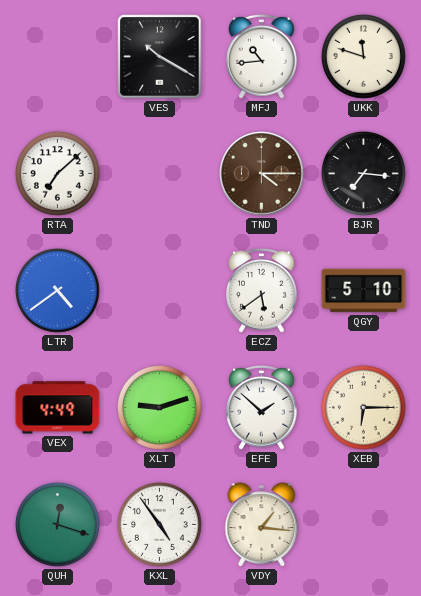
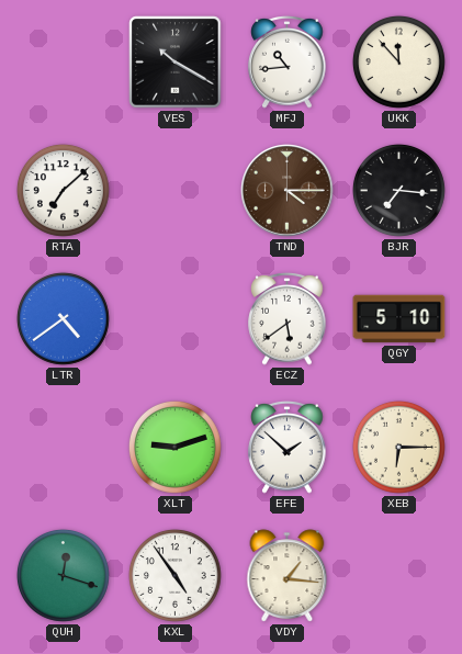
UKK: 11:48 -> 11:53 (398, 61)
VEX: 4:49 -> none (58, 408)
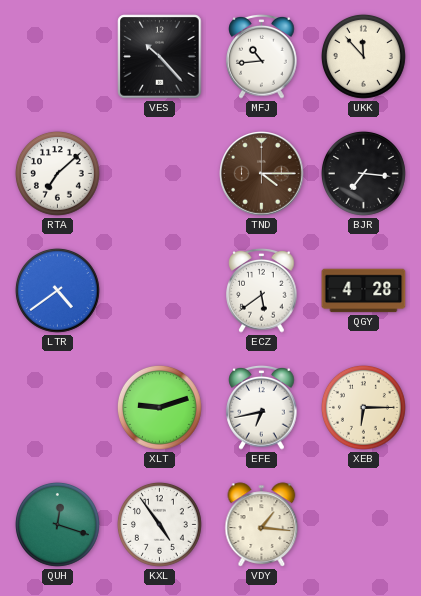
VES: 10:20 -> 10:23 (160, 57)
QGY: 5:10 -> 4:28 (364, 291)
EFE: 1:52 -> 6:43 (262, 408)
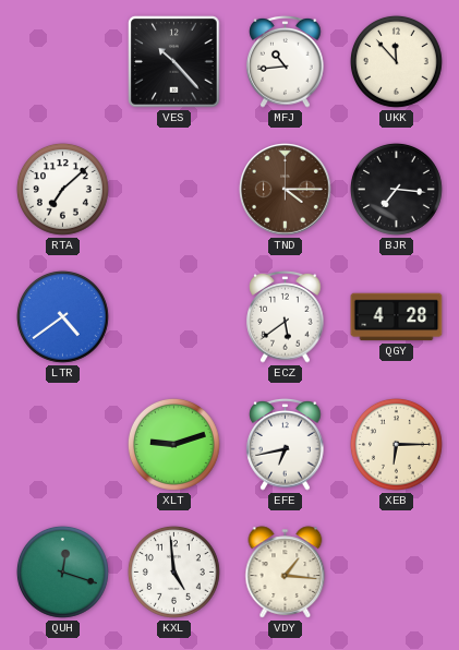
KXL: 4:54 -> 4:59 (173, 571)
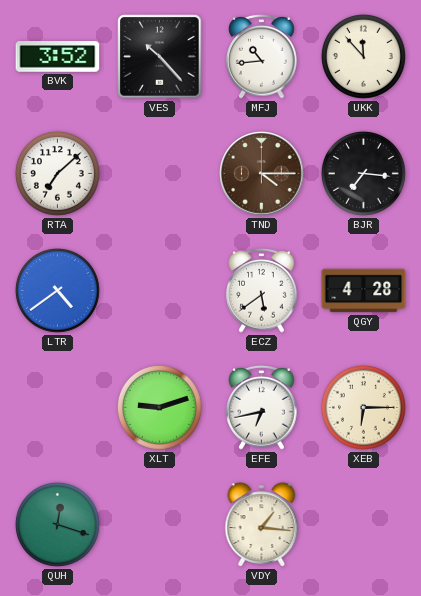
BVK: none -> 3:52 (58, 57)
KXL: 4:59 -> none (173, 571)
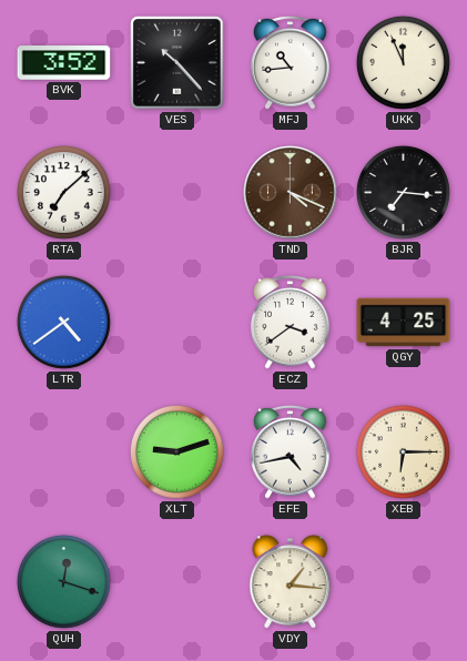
UKK: 11:53 -> 11:56 (403, 62)
TND: 4:15 -> 4:19 (291, 193)
ECZ: 5:39 -> 3:39 (291, 323)
QGY: 4:28 -> 4:25 (404, 323)
EFE: 6:43 -> 4:43 (291, 452)
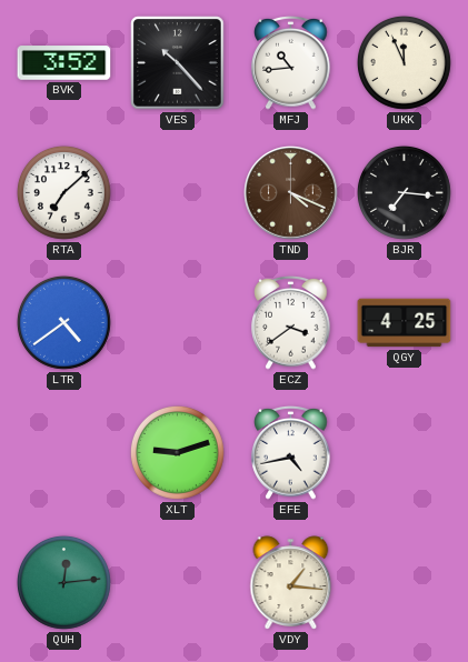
XEB: 6:15 -> none (403, 451)
QUH: 12:18 -> 12:14 (63, 582)
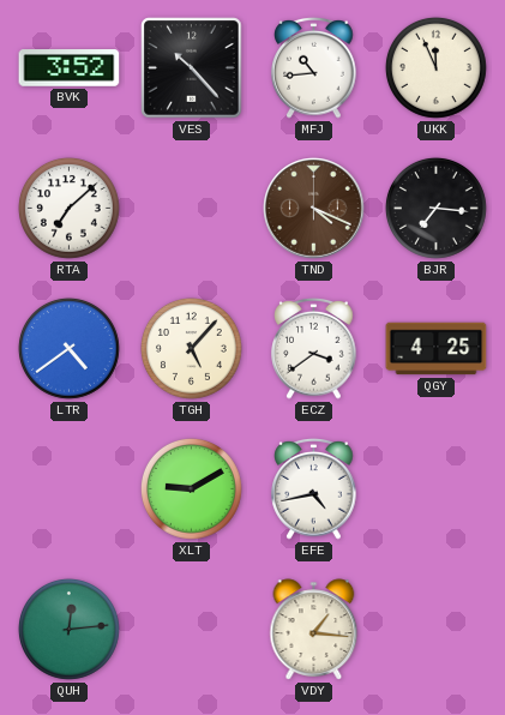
TGH: none -> 5:07 (191, 348)
XLT: 9:12 -> 9:10 (191, 488)
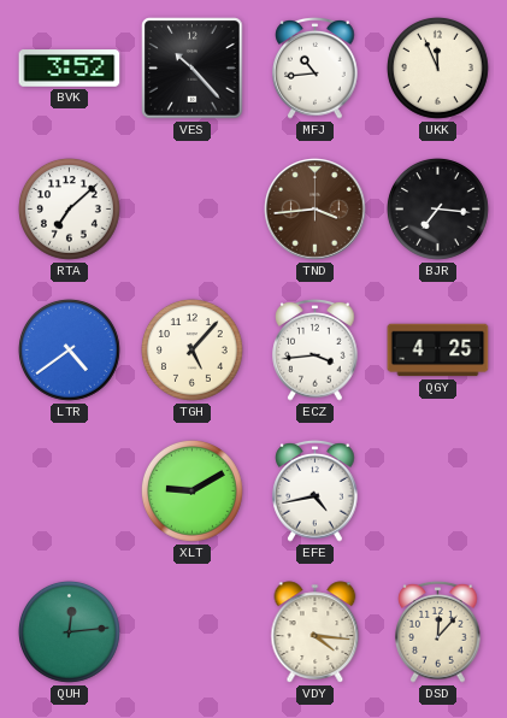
TND: 4:19 -> 3:44 (316, 210)
ECZ: 3:39 -> 3:44 (316, 351)
VDY: 1:16 -> 4:16 (316, 632)
DSD: none -> 12:07 (438, 632)
